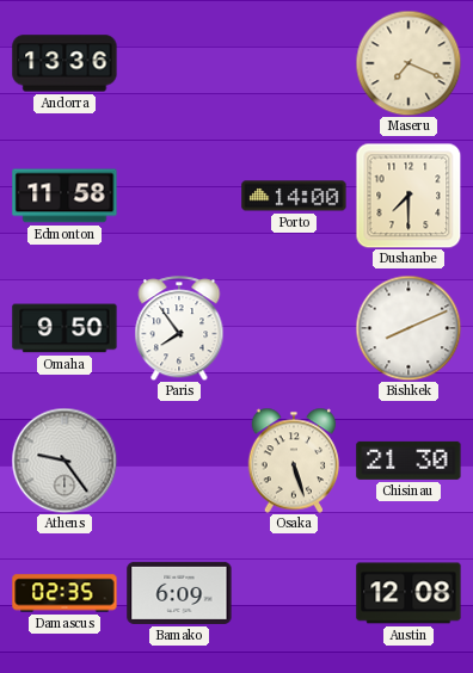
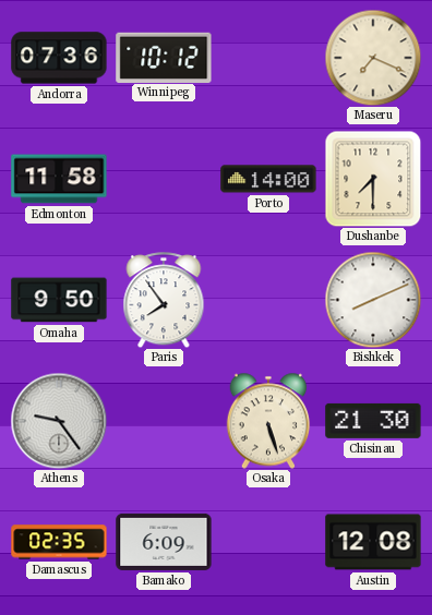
Andorra: 13:36 -> 07:36 (59, 58)
Winnipeg: none -> 10:12 (164, 57)
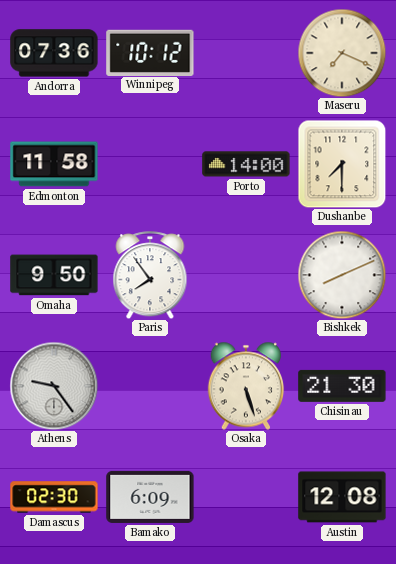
Damascus: 02:35 -> 02:30 (54, 497)
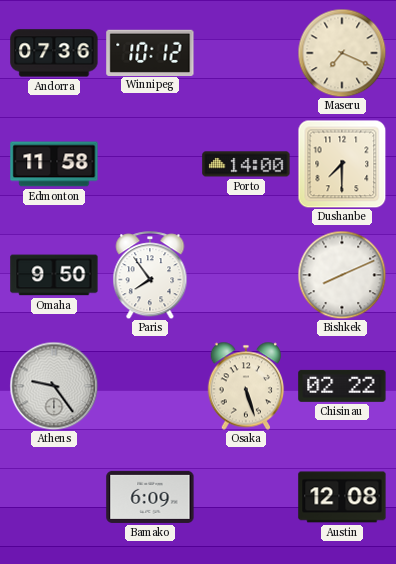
Chisinau: 21:30 -> 02:22 (342, 386)
Damascus: 02:30 -> none (54, 497)
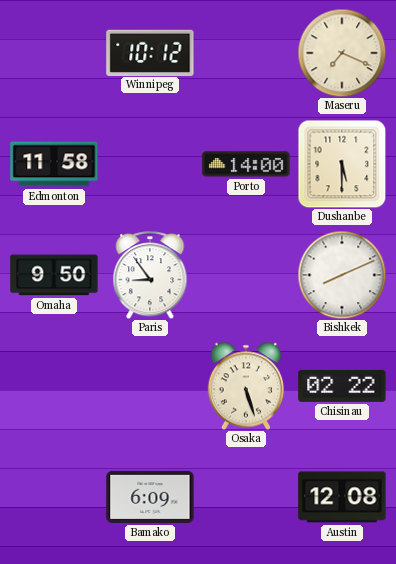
Andorra: 07:36 -> none (54, 53)
Dushanbe: 7:30 -> 5:30 (342, 164)
Paris: 7:54 -> 8:54 (150, 275)
Athens: 9:24 -> none (54, 386)
